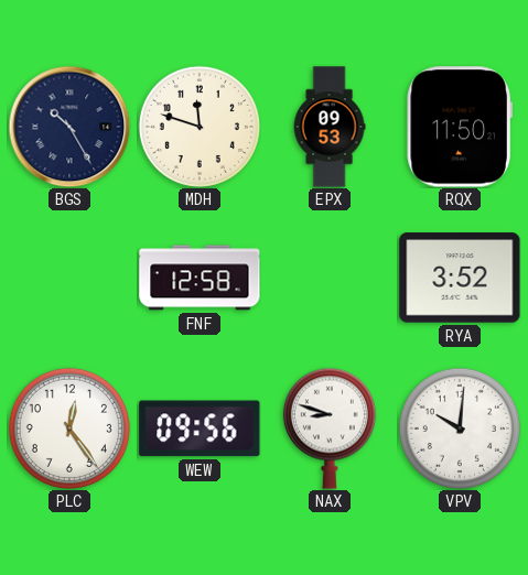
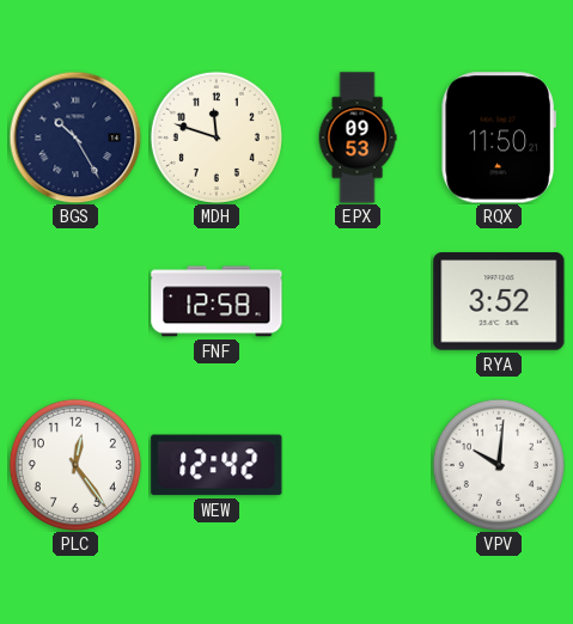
WEW: 09:56 -> 12:42 (217, 465)
NAX: 8:48 -> none (330, 428)
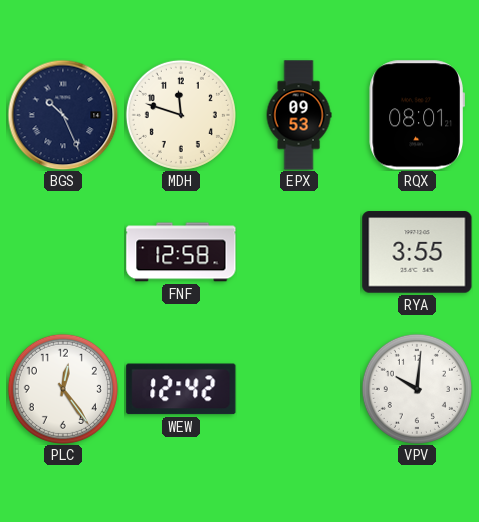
BGS: 10:25 -> 10:26 (63, 115)
RQX: 11:50 -> 08:01 (417, 115)
RYA: 3:52 -> 3:55 (417, 252)
